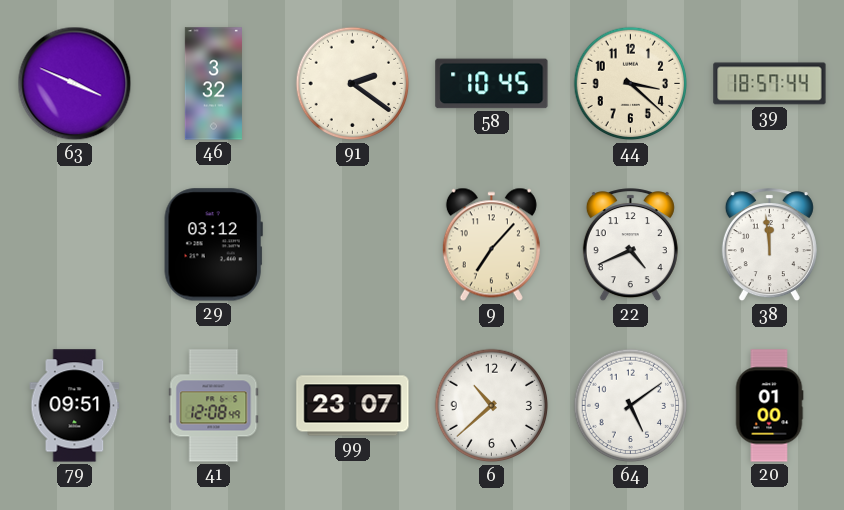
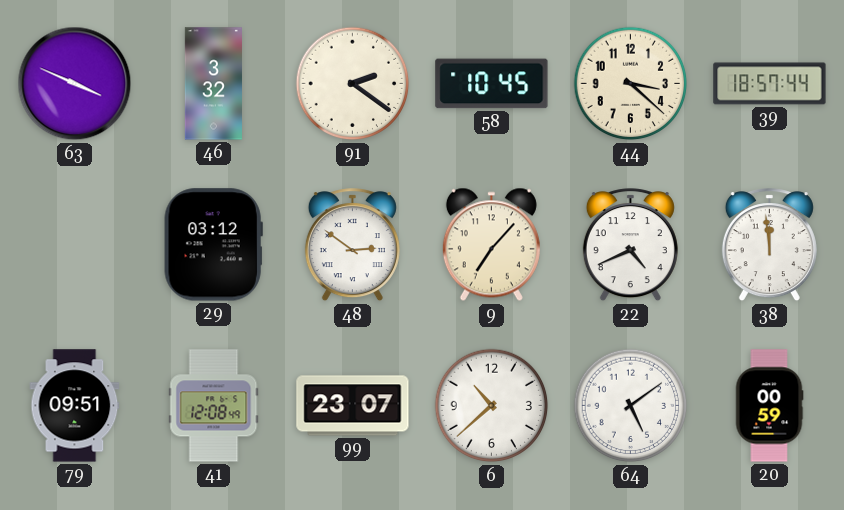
48: none -> 2:51 (352, 245)
20: 01:00 -> 00:59 (769, 406)
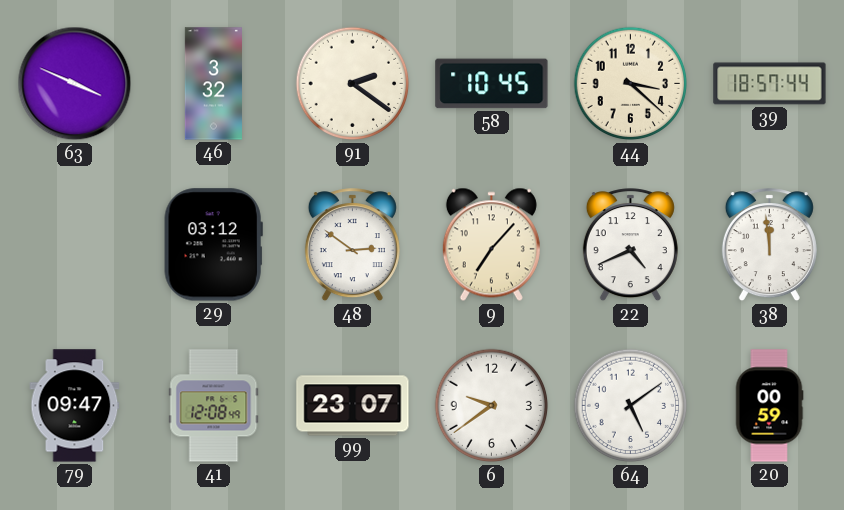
79: 09:51 -> 09:47 (75, 406)
6: 10:38 -> 9:39 (492, 406)
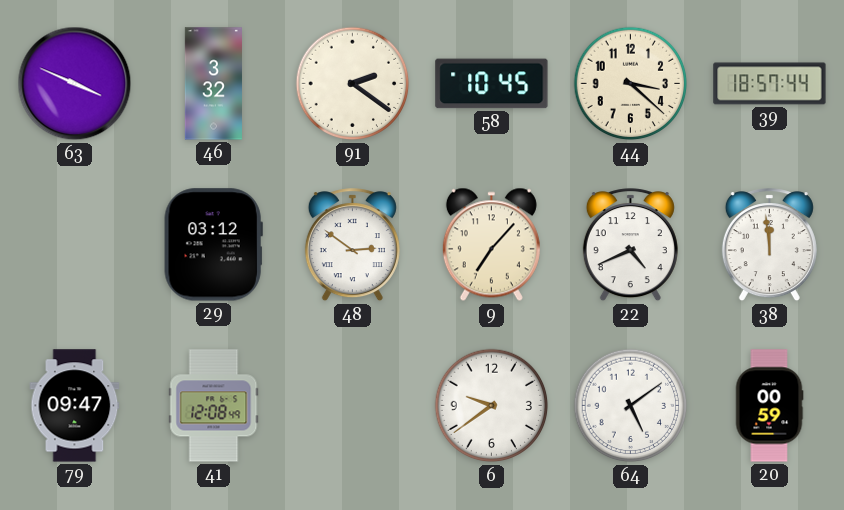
99: 23:07 -> none (353, 406)
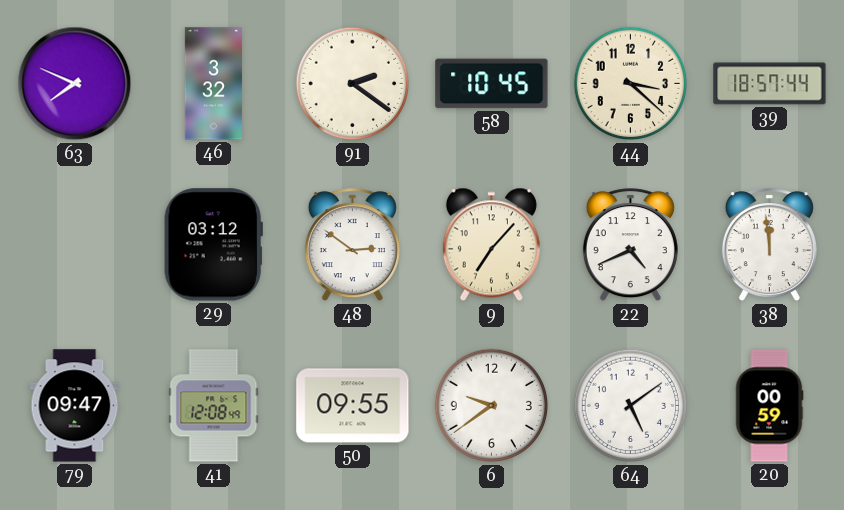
63: 3:49 -> 7:49 (75, 84)
50: none -> 09:55 (353, 406)
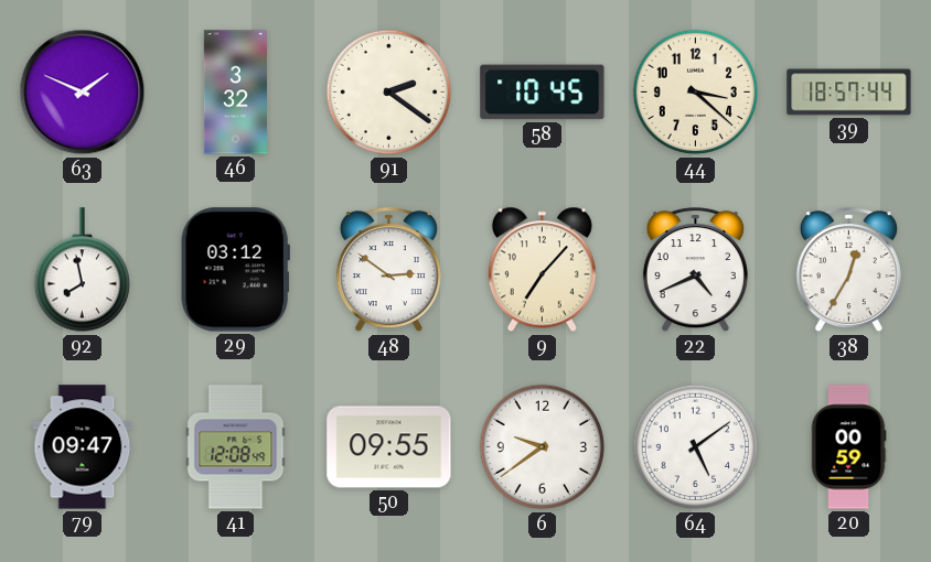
63: 7:49 -> 1:49 (83, 93)
92: none -> 7:58 (82, 270)
38: 11:59 -> 12:35 (848, 270)
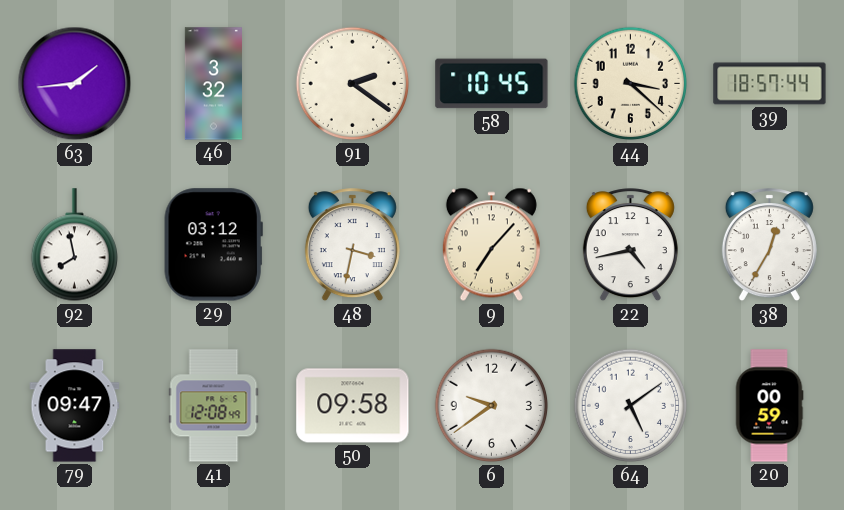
63: 1:49 -> 1:44 (75, 84)
48: 2:51 -> 3:32 (352, 245)
22: 4:41 -> 4:43 (630, 245)
50: 09:55 -> 09:58 (353, 406)
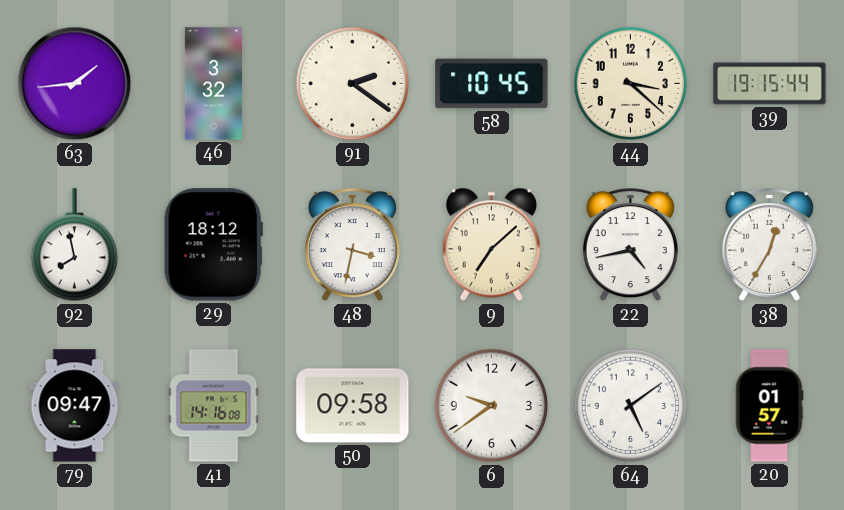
39: 18:57 -> 19:15 (770, 84)
29: 03:12 -> 18:12 (213, 245)
9: 7:07 -> 7:08 (491, 245)
41: 12:08 -> 14:16 (214, 406)
20: 00:59 -> 01:57 (769, 406)
